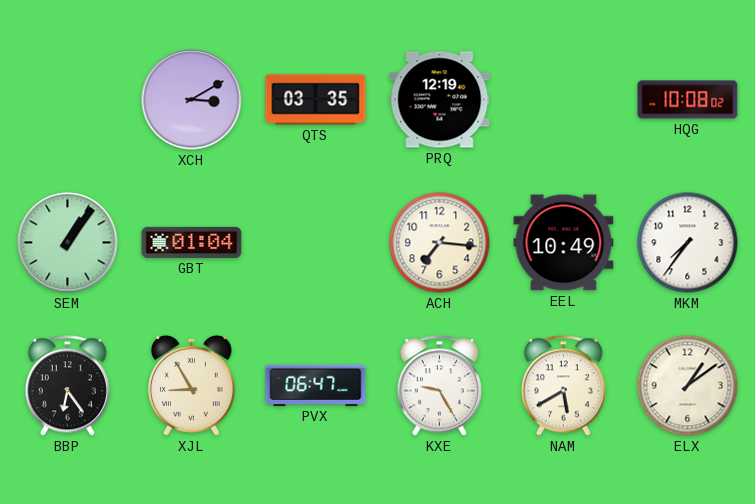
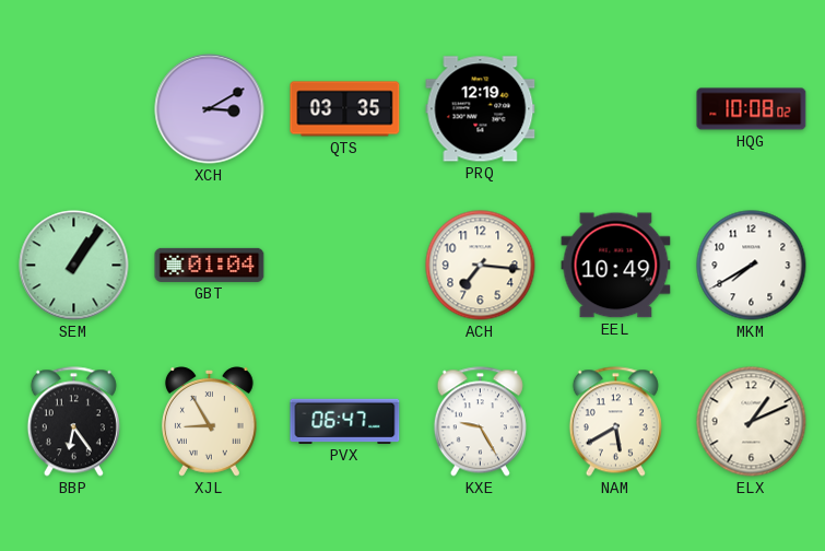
MKM: 7:36 -> 7:40 (752, 266)
ELX: 1:09 -> 1:11 (752, 422)
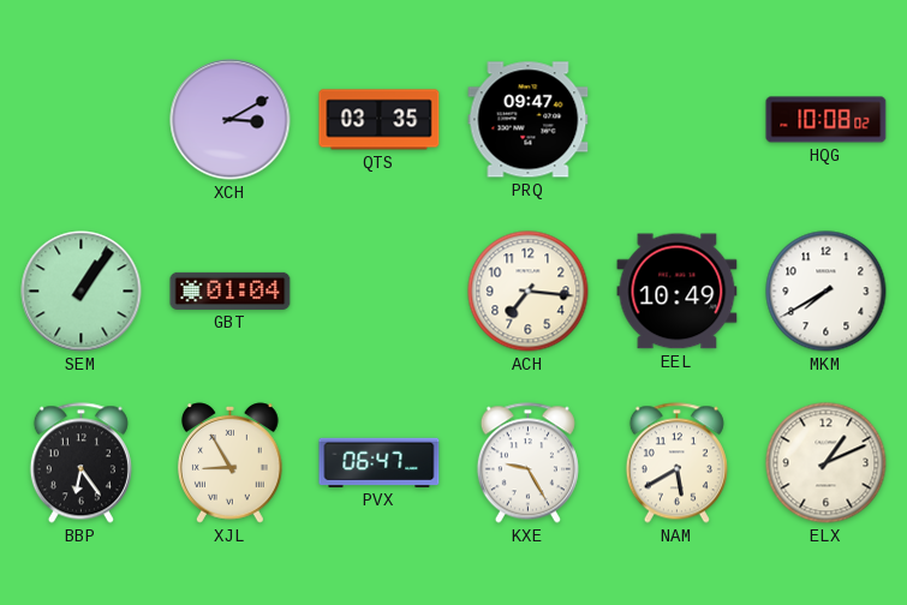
PRQ: 12:19 -> 09:47 (529, 120)
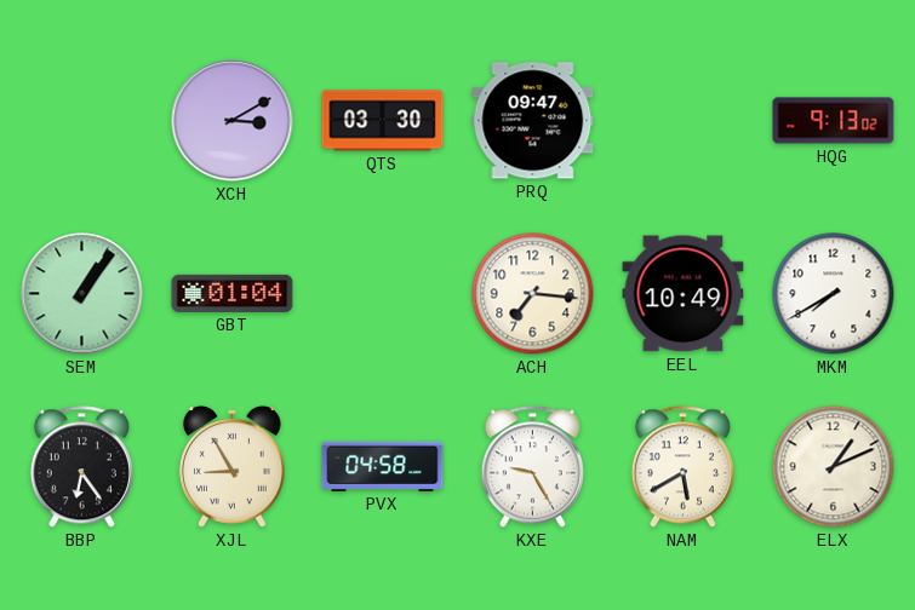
QTS: 03:35 -> 03:30 (383, 121)
HQG: 10:08 -> 9:13 (834, 121)
PVX: 06:47 -> 04:58 (383, 466)
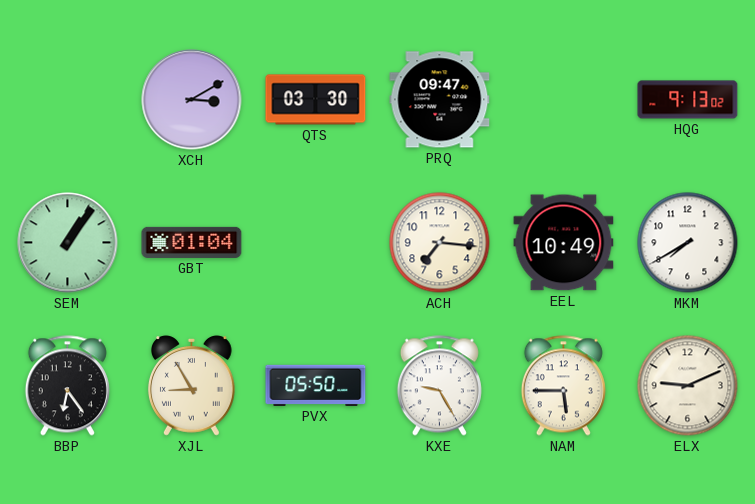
PVX: 04:58 -> 05:50 (316, 385)
NAM: 5:40 -> 5:45 (563, 386)
ELX: 1:11 -> 9:11 (688, 386)
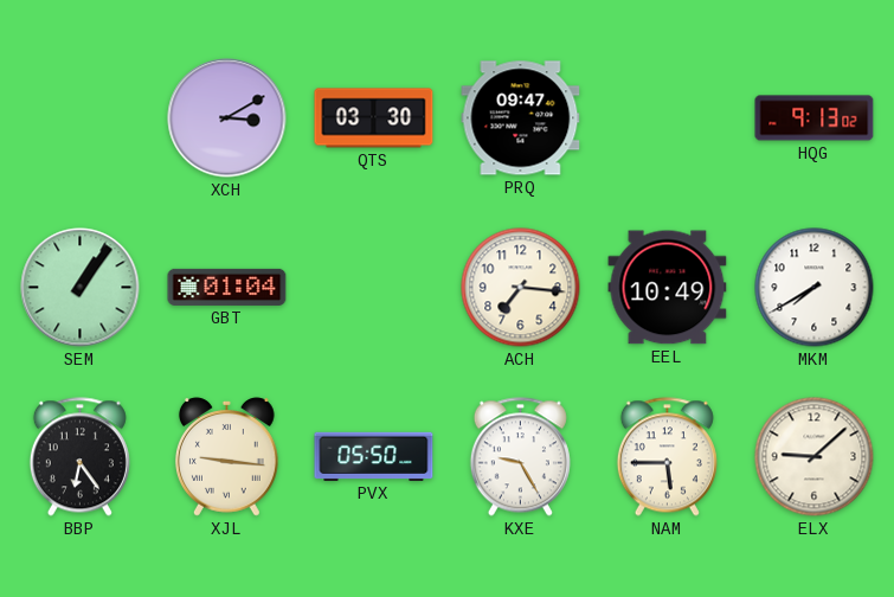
XJL: 8:55 -> 9:16 (226, 457)
ELX: 9:11 -> 9:08 (815, 457)
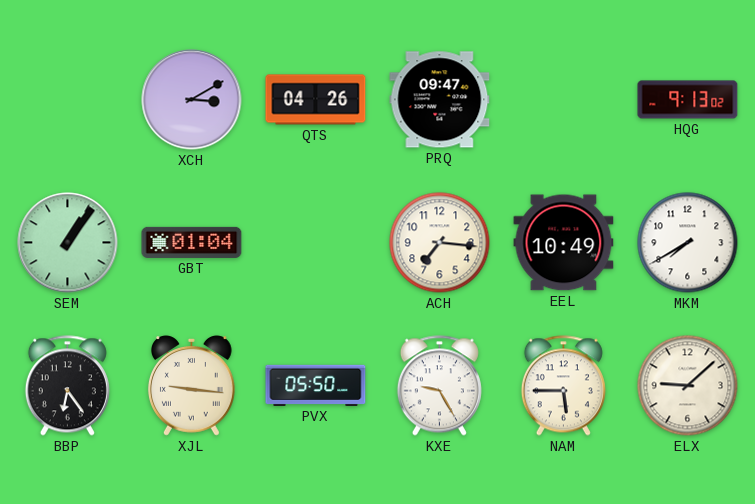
QTS: 03:30 -> 04:26 (316, 100)
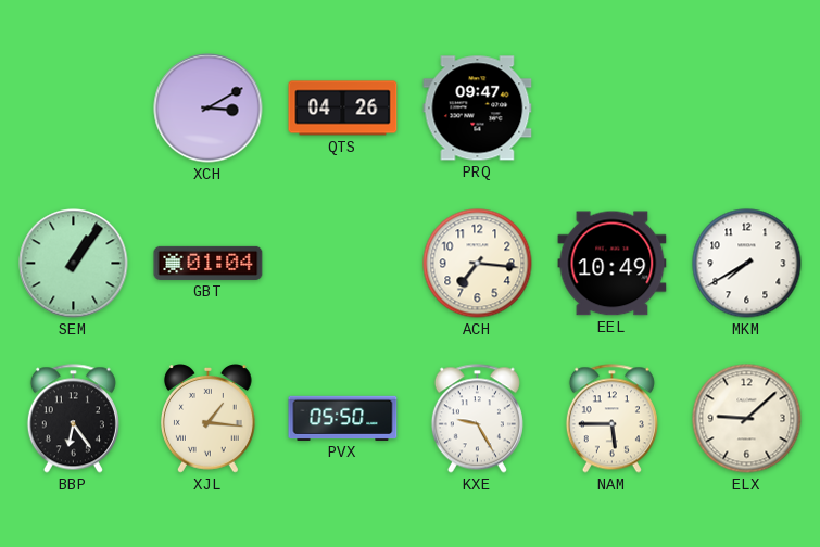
HQG: 9:13 -> none (688, 100)
XJL: 9:16 -> 1:16 (207, 419)
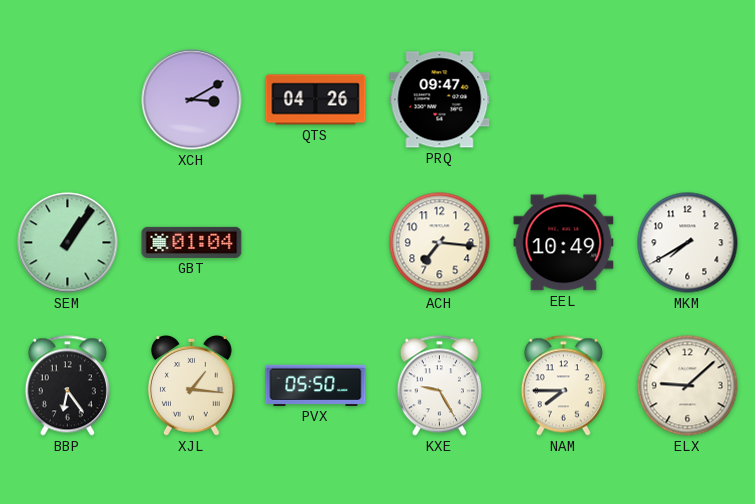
NAM: 5:45 -> 7:45 (563, 386)
